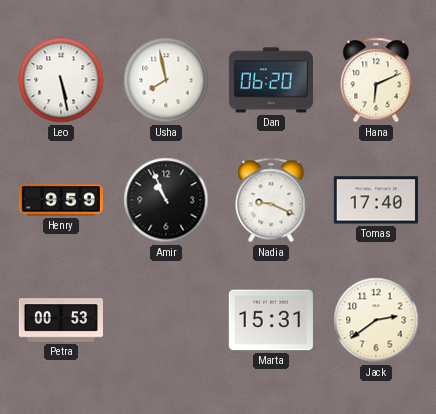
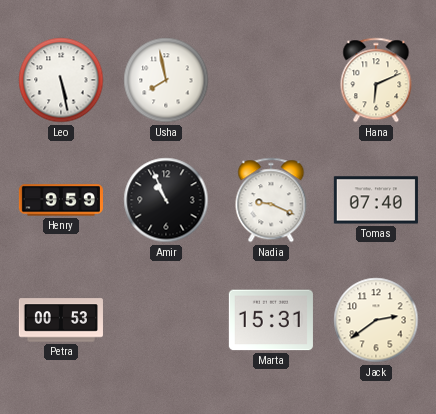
Dan: 06:20 -> none (271, 80)
Tomas: 17:40 -> 07:40 (376, 200)
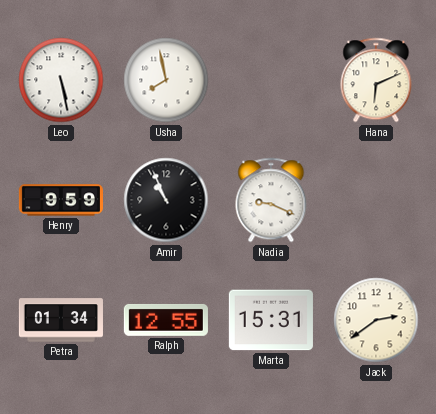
Tomas: 07:40 -> none (376, 200)
Petra: 00:53 -> 01:34 (61, 320)
Ralph: none -> 12:55 (166, 320)
